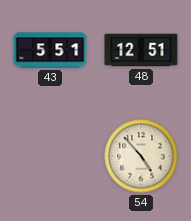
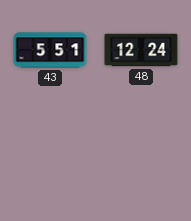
48: 12:51 -> 12:24 (141, 50)
54: 4:53 -> none (141, 156)
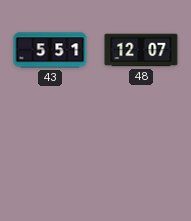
48: 12:24 -> 12:07 (141, 50)
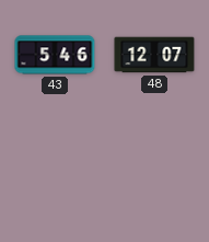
43: 5:51 -> 5:46 (55, 55)
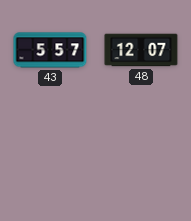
43: 5:46 -> 5:57 (50, 50)
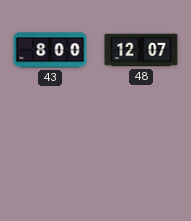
43: 5:57 -> 8:00 (50, 50)
